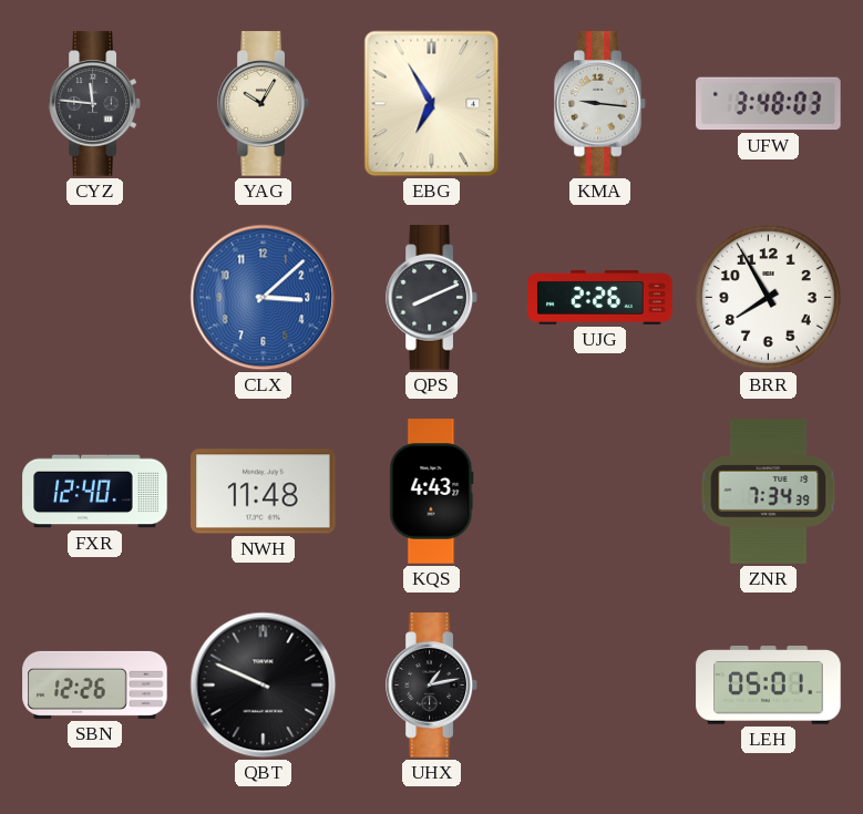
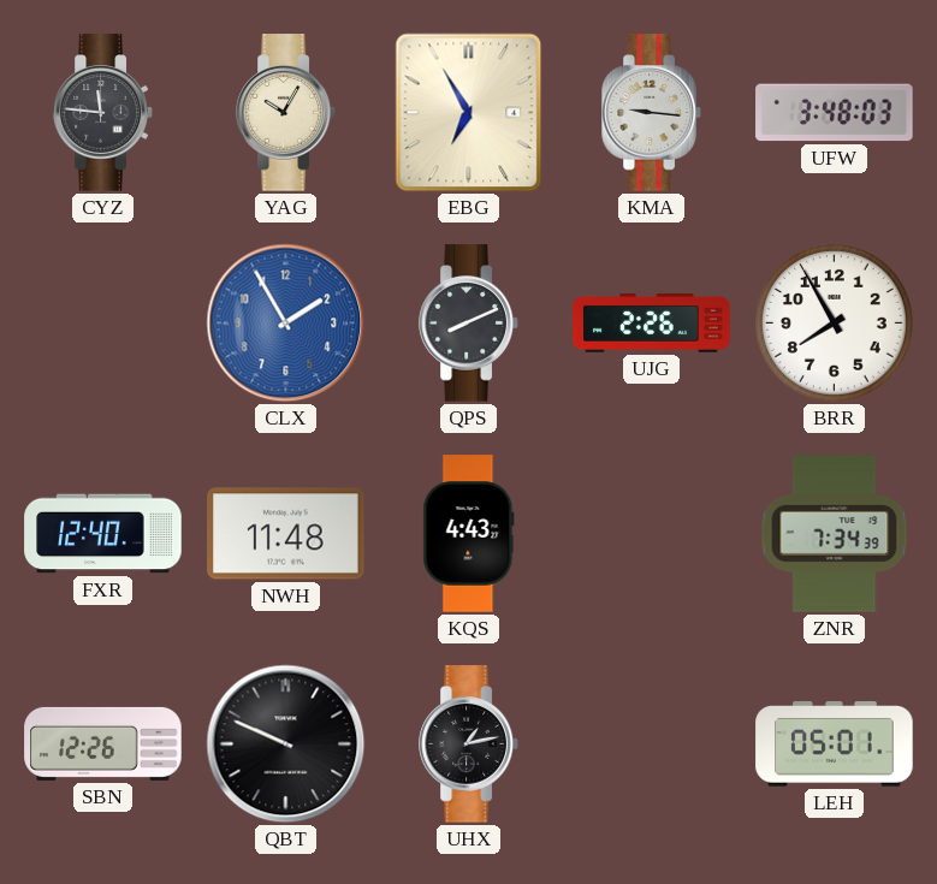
CLX: 3:08 -> 1:55 (286, 324)
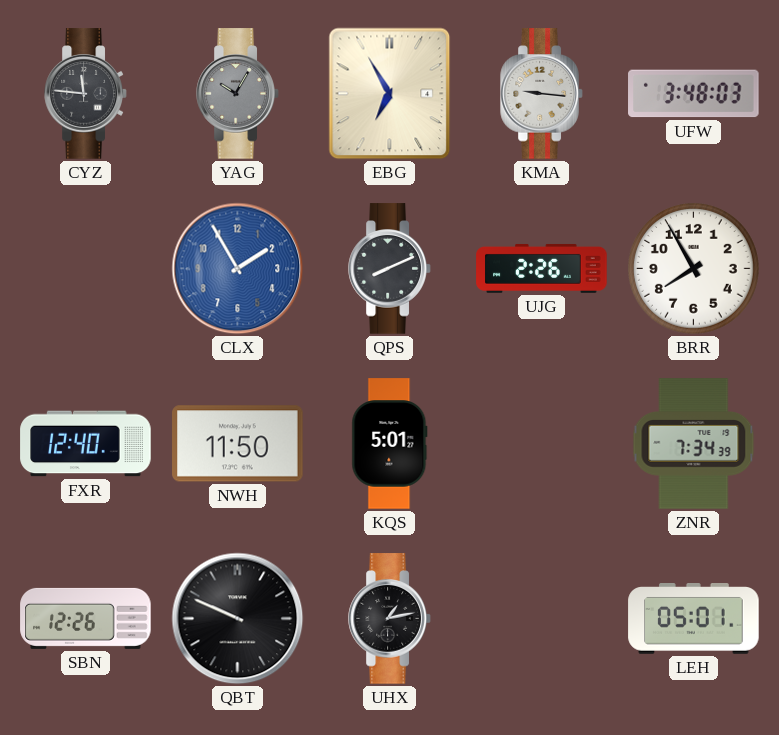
YAG dial: cream -> grey (238, 94)
NWH: 11:48 -> 11:50 (238, 444)
KQS: 4:43 -> 5:01 (390, 444)
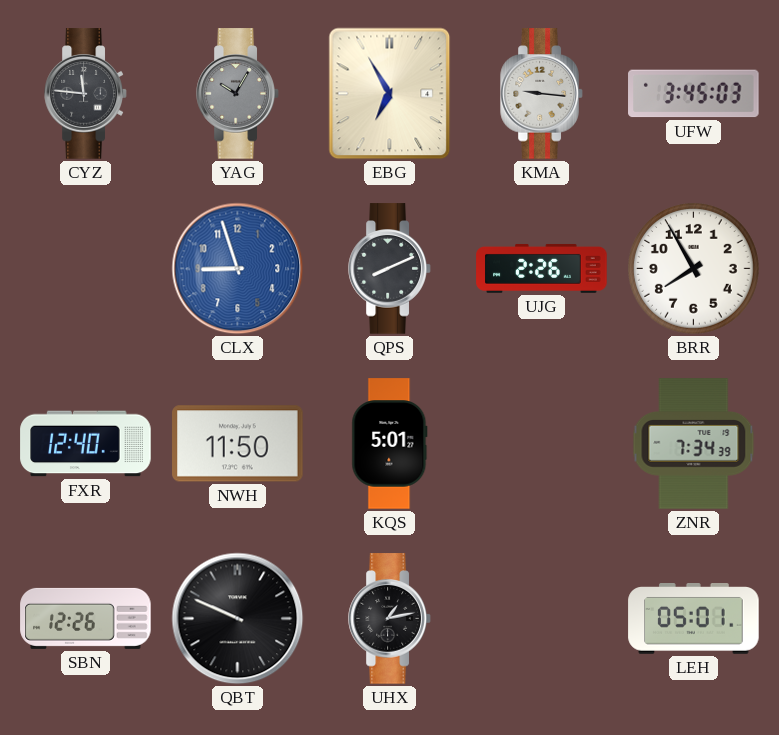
UFW: 3:48 -> 3:45 (694, 94)
CLX: 1:55 -> 8:57 (238, 269)
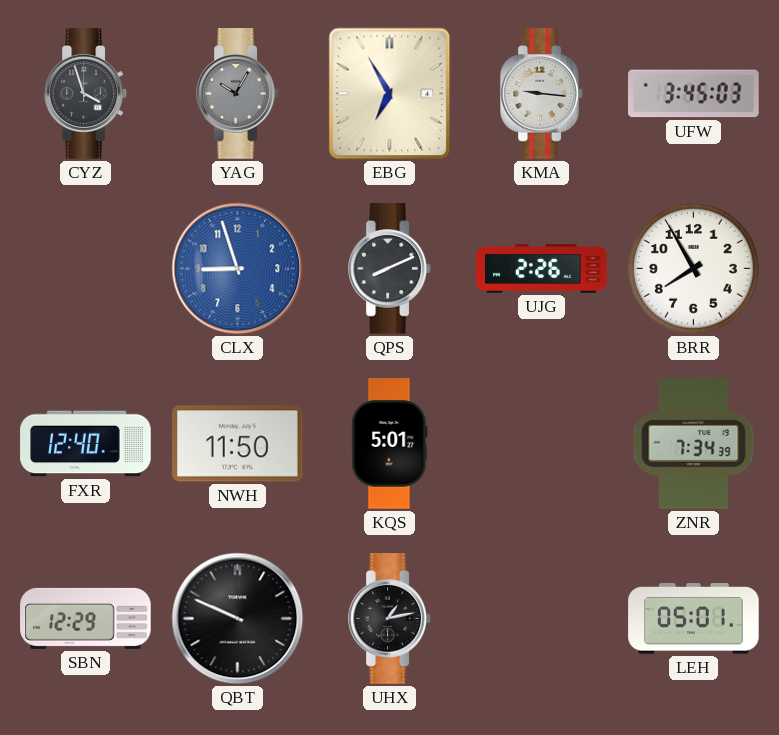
CYZ: 11:46 -> 3:57 (86, 94)
SBN: 12:26 -> 12:29 (86, 618)
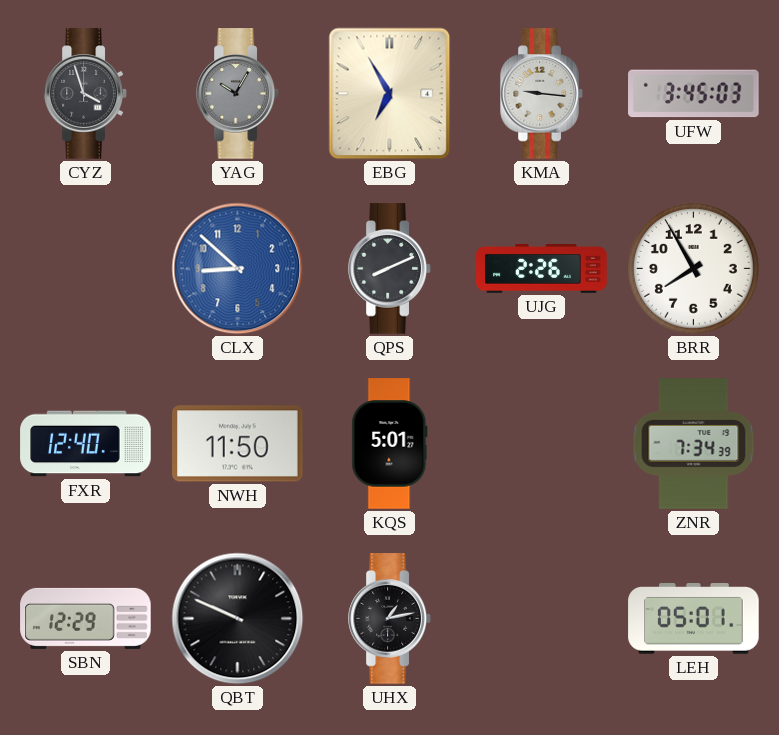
CLX: 8:57 -> 8:52 (238, 269)
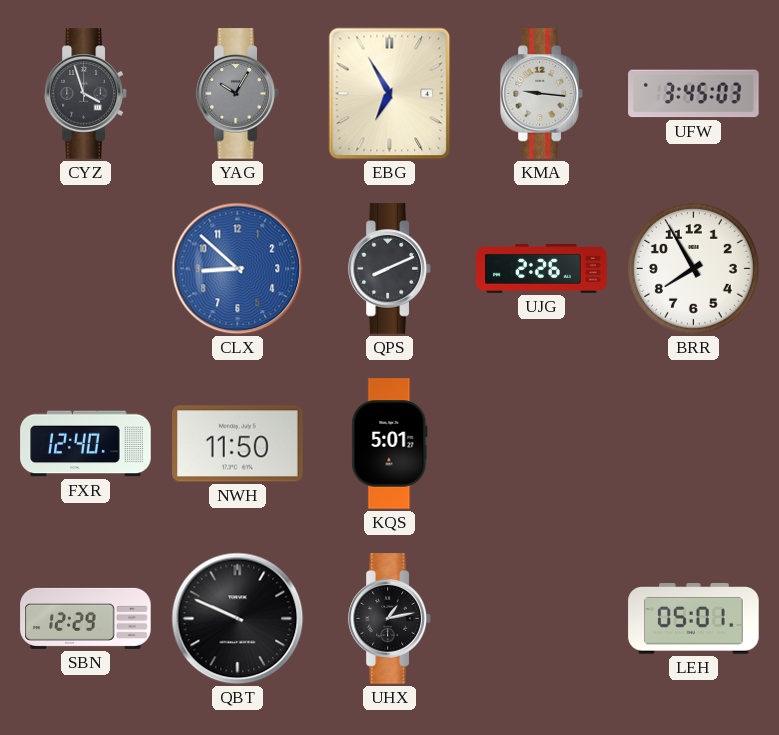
ZNR: 7:34 -> none (694, 444)
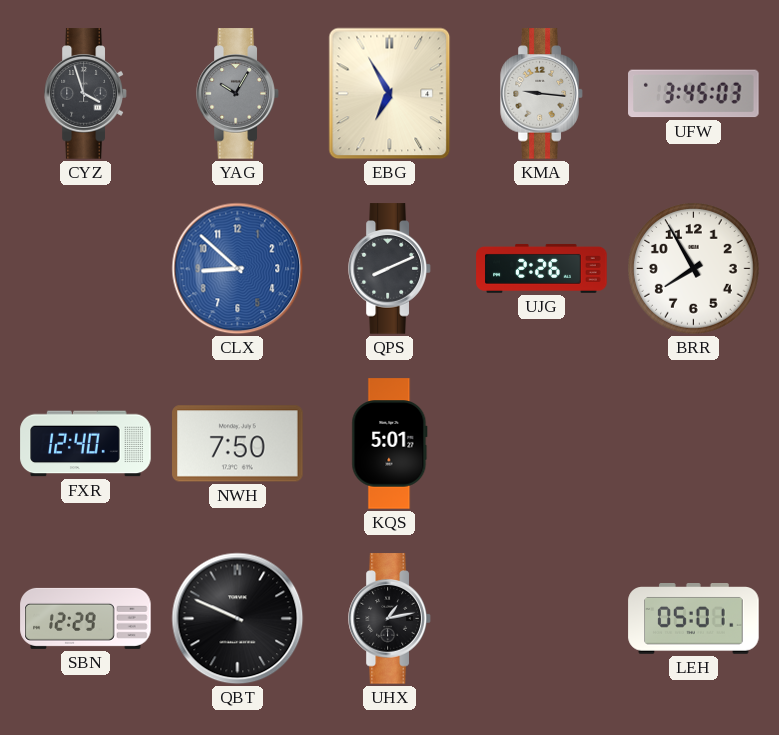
NWH: 11:50 -> 7:50 (238, 444)
